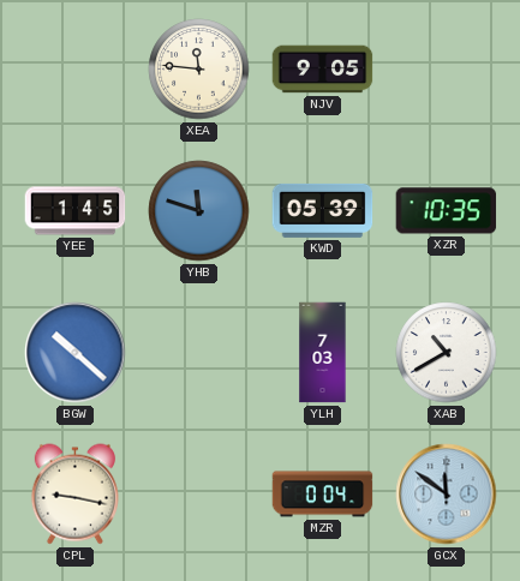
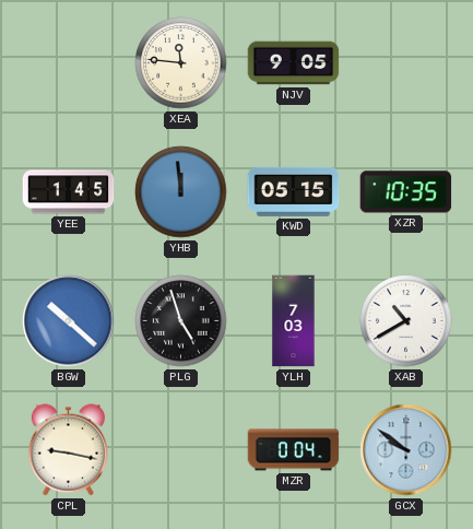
YHB: 11:48 -> 11:59 (181, 192)
KWD: 05:39 -> 05:15 (294, 191)
PLG: none -> 4:57 (181, 321)
GCX: 11:51 -> 9:51 (406, 450)
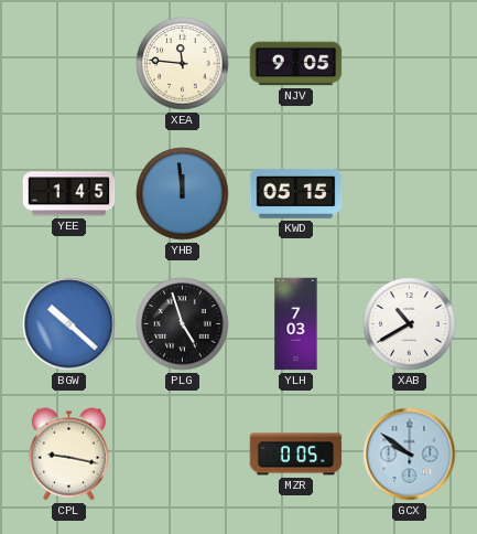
XZR: 10:35 -> none (406, 192)
MZR: 0:04 -> 0:05 (296, 455)
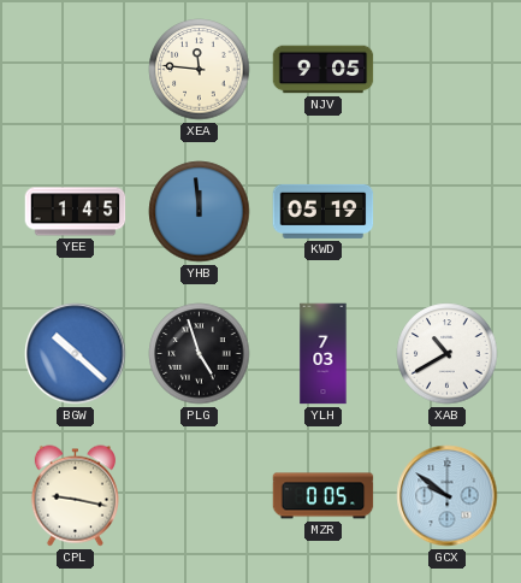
KWD: 05:15 -> 05:19 (324, 211)
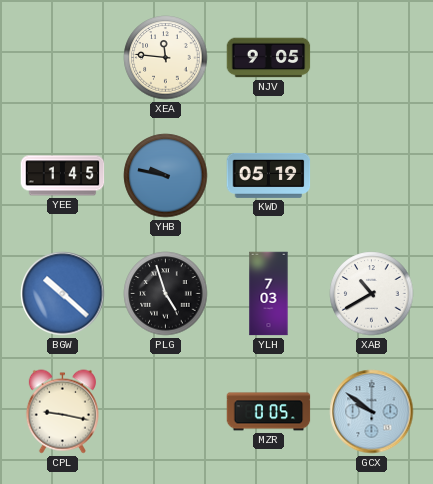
YHB: 11:59 -> 9:47 (166, 176)
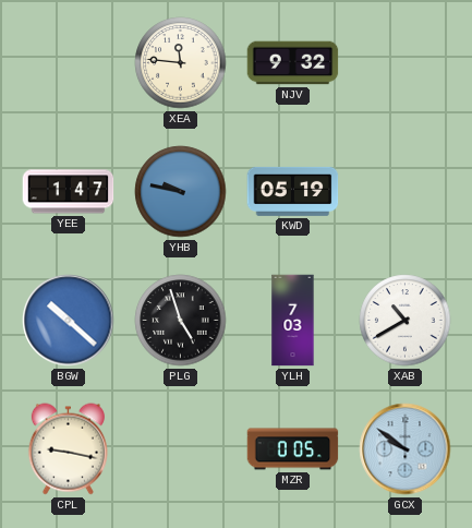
NJV: 9:05 -> 9:32 (293, 63)
YEE: 1:45 -> 1:47 (69, 192)
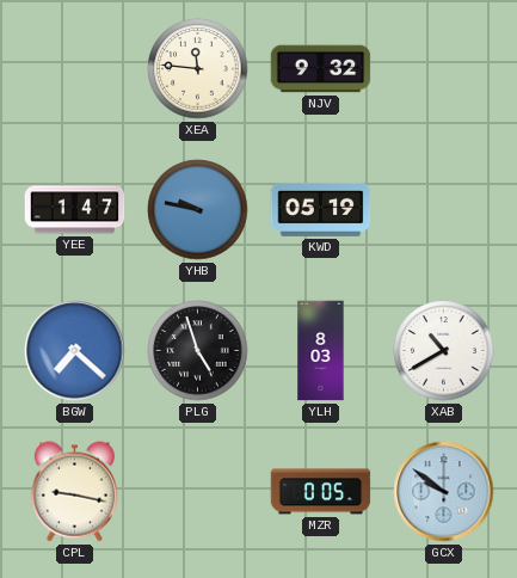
BGW: 10:22 -> 7:22 (75, 351)
YLH: 7:03 -> 8:03 (321, 351)
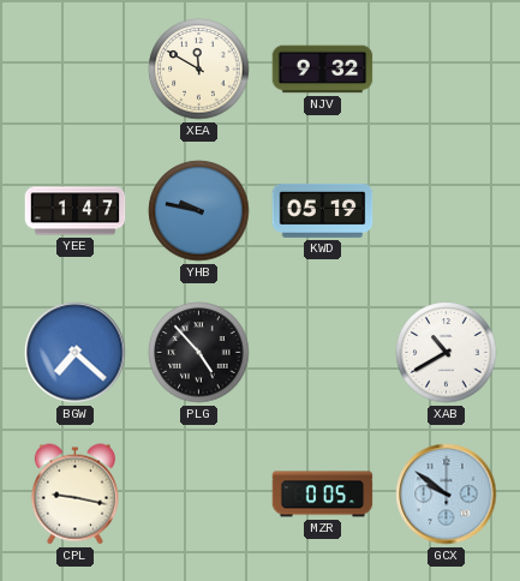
XEA: 11:46 -> 11:50 (199, 70)
PLG: 4:57 -> 4:53 (199, 353)
YLH: 8:03 -> none (321, 351)
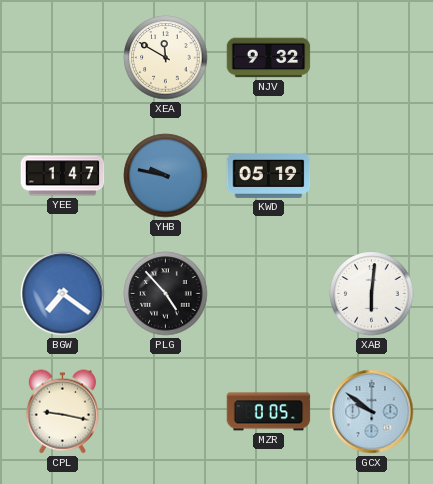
BGW: 7:22 -> 7:21 (63, 294)
XAB: 10:40 -> 6:01 (372, 294)
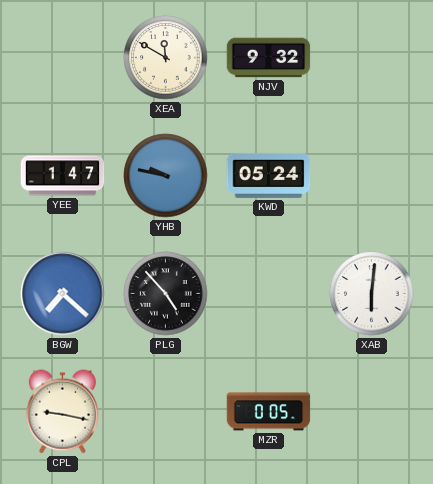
KWD: 05:19 -> 05:24 (269, 175)
BGW: 7:21 -> 7:22 (63, 294)
GCX: 9:51 -> none (372, 412)
